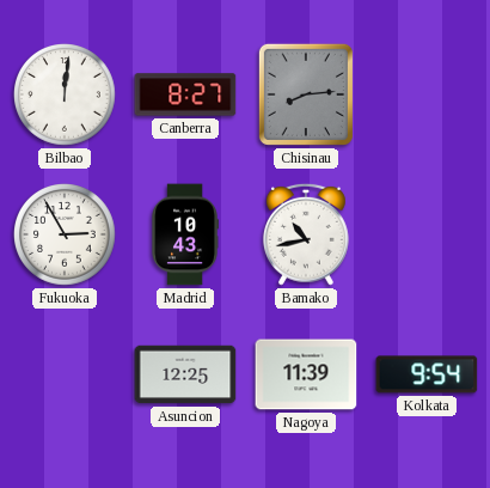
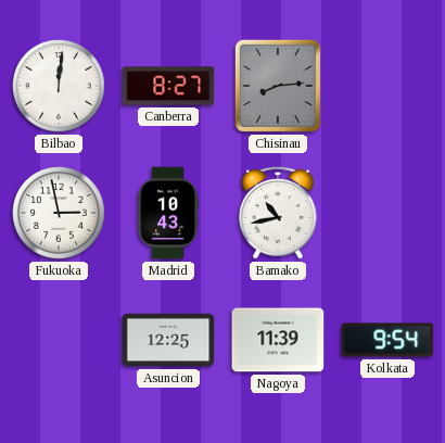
Fukuoka: 2:55 -> 2:58 (60, 214)
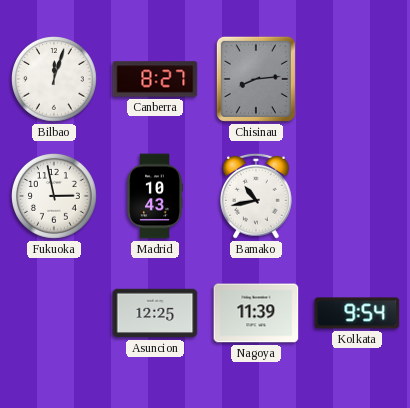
Bilbao: 12:01 -> 12:03 (55, 80)
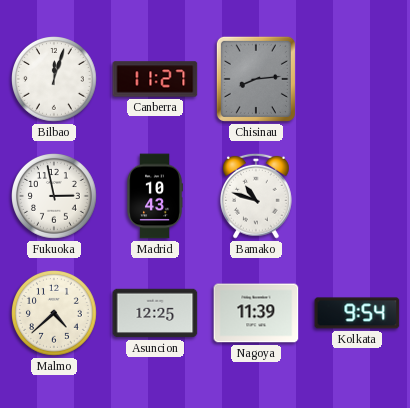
Canberra: 8:27 -> 11:27 (155, 79)
Bamako: 10:43 -> 10:48 (257, 196)
Malmo: none -> 4:38 (55, 314)
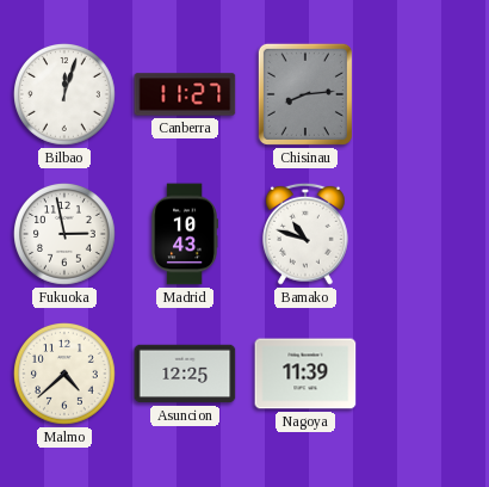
Kolkata: 9:54 -> none (357, 313)
